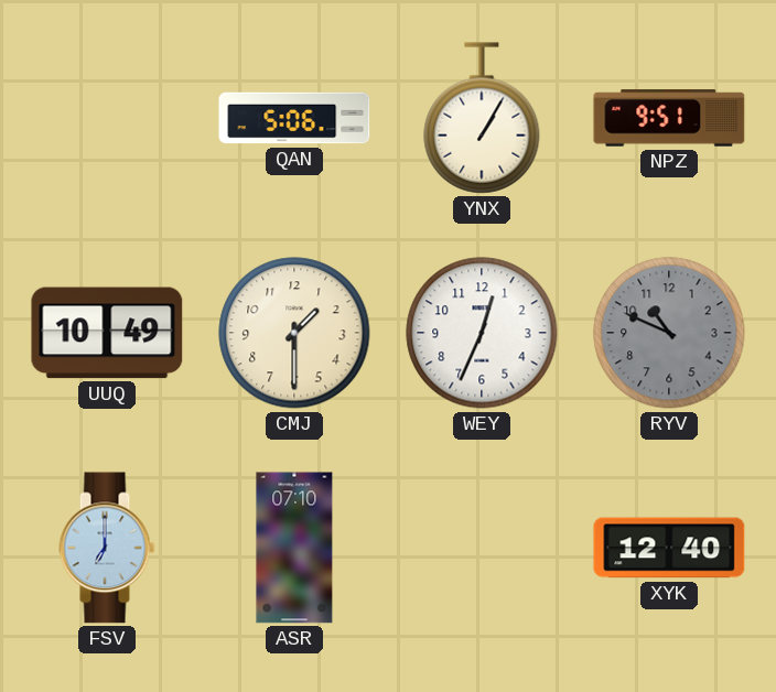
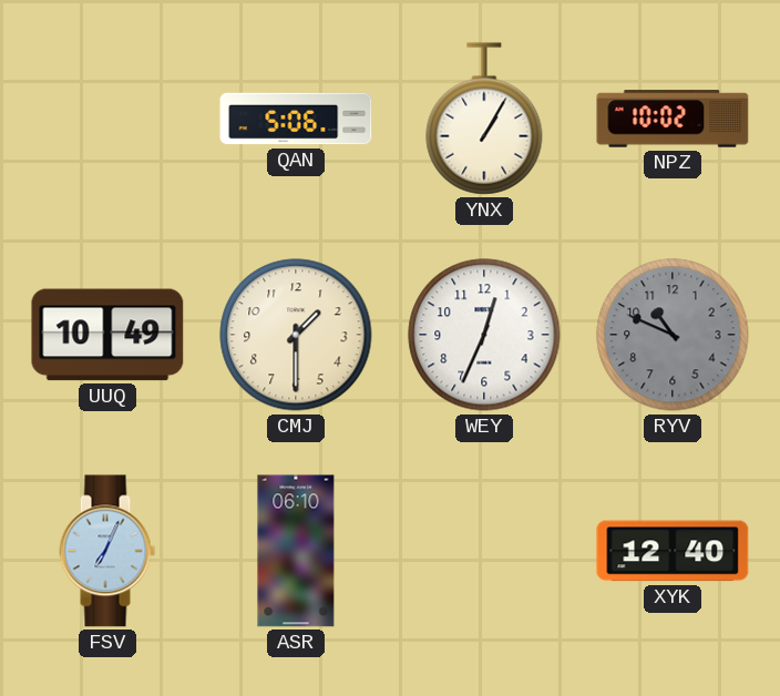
NPZ: 9:51 -> 10:02 (673, 119)
FSV: 7:00 -> 7:04 (107, 551)
ASR: 07:10 -> 06:10 (296, 551)
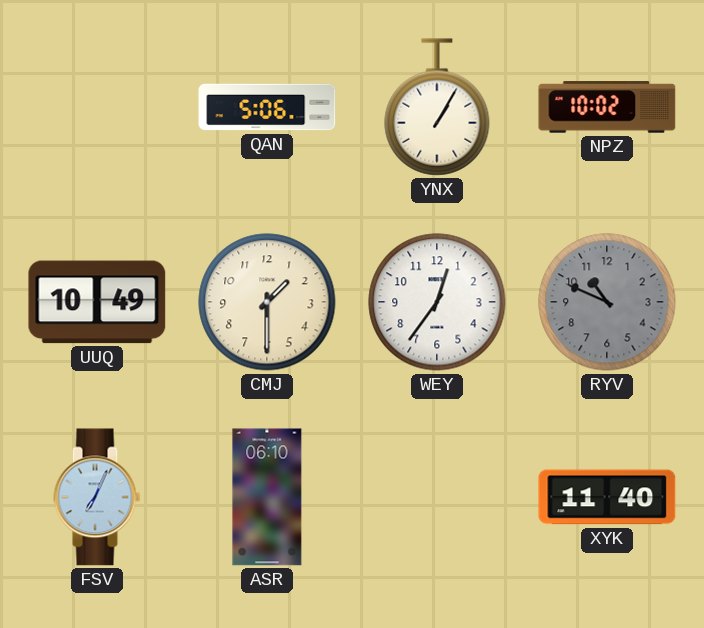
WEY: 12:34 -> 12:36 (437, 302)
XYK: 12:40 -> 11:40 (607, 497)
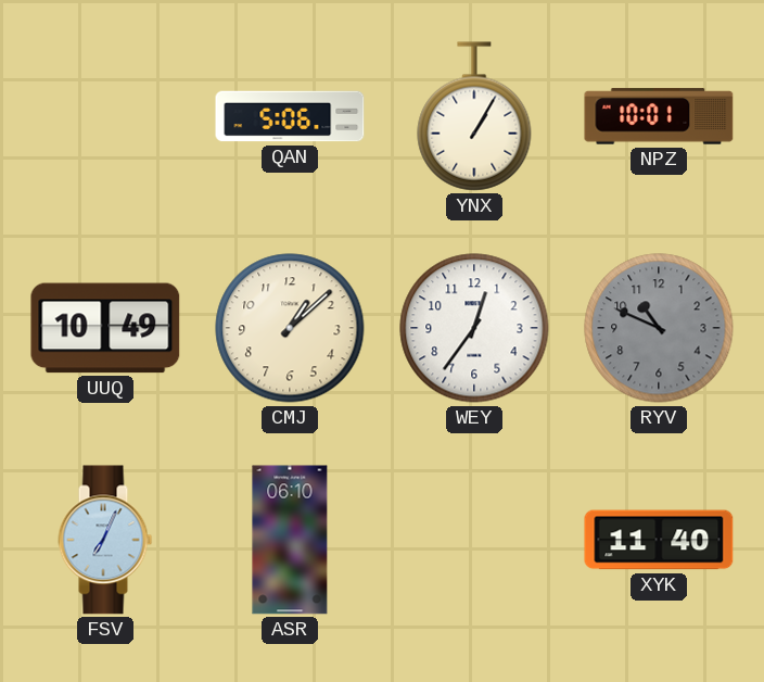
NPZ: 10:02 -> 10:01 (659, 116)
CMJ: 1:30 -> 1:08 (290, 328)
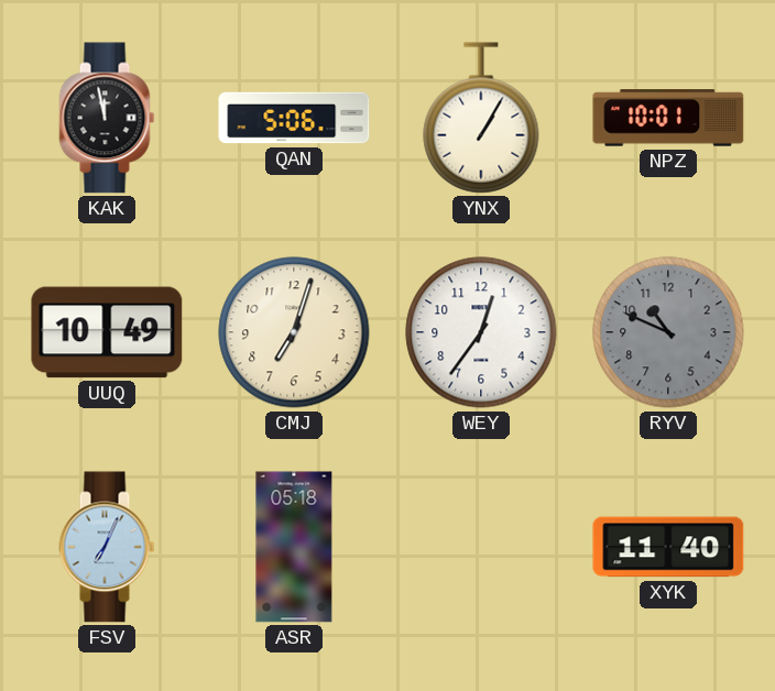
KAK: none -> 11:58 (107, 118)
CMJ: 1:08 -> 7:03 (294, 332)
ASR: 06:10 -> 05:18 (294, 547)
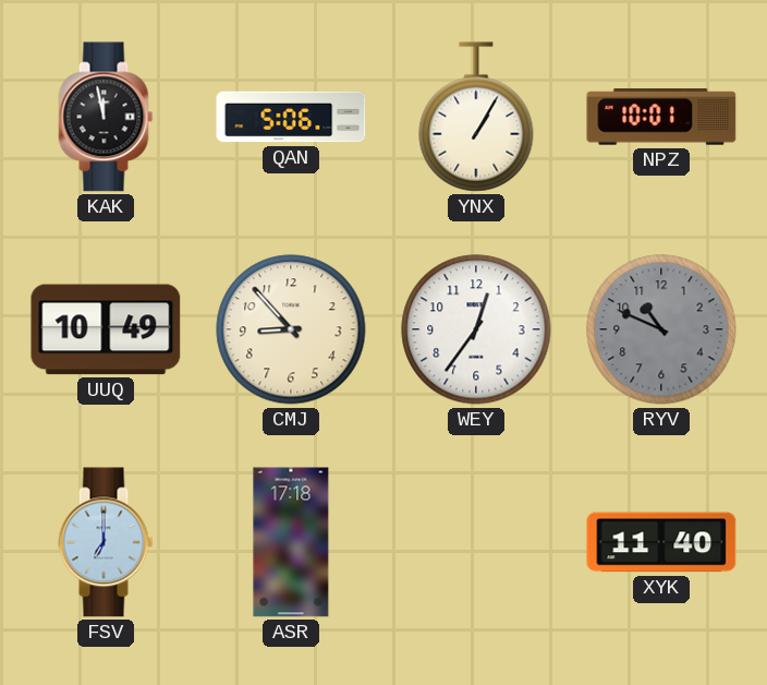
CMJ: 7:03 -> 8:53 (291, 329)
FSV: 7:04 -> 7:00 (106, 542)
ASR: 05:18 -> 17:18 (291, 542)
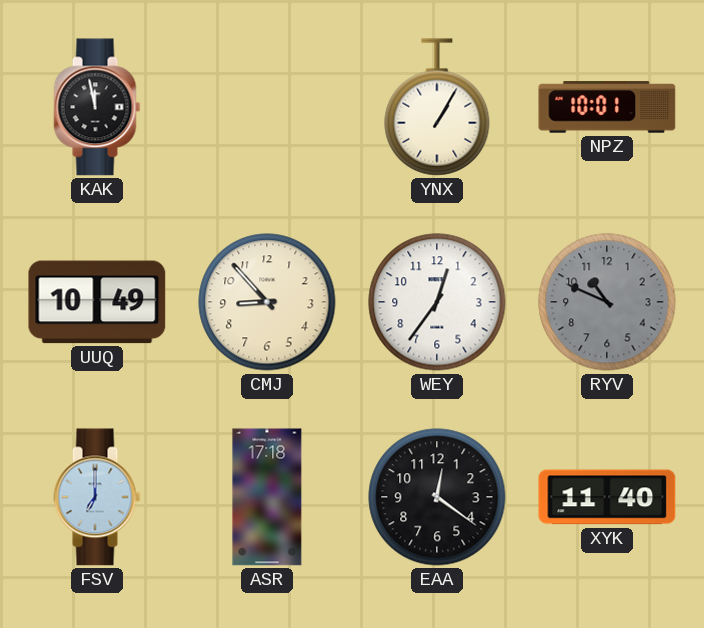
QAN: 5:06 -> none (291, 117)
EAA: none -> 12:21 (437, 497)
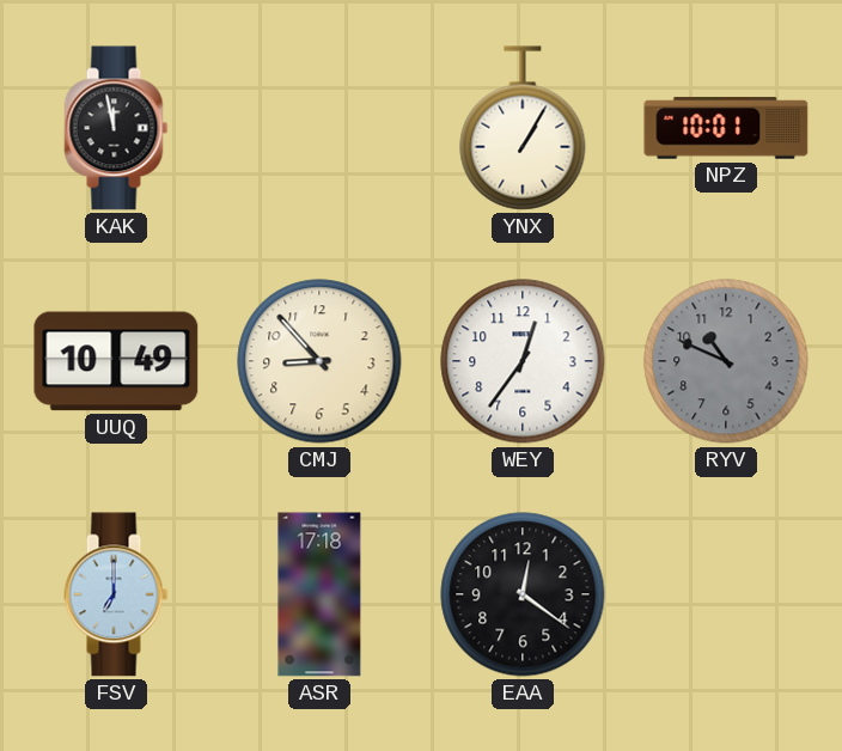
XYK: 11:40 -> none (607, 497)
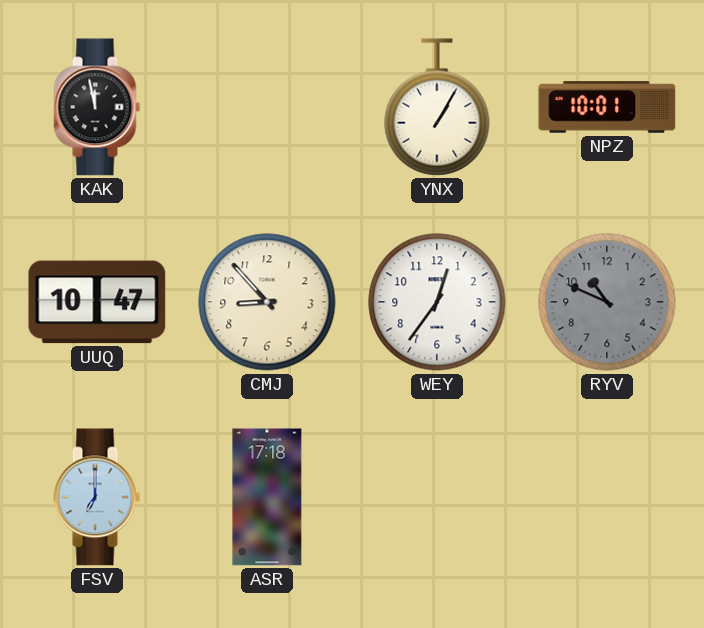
UUQ: 10:49 -> 10:47 (97, 302)
EAA: 12:21 -> none (523, 594)
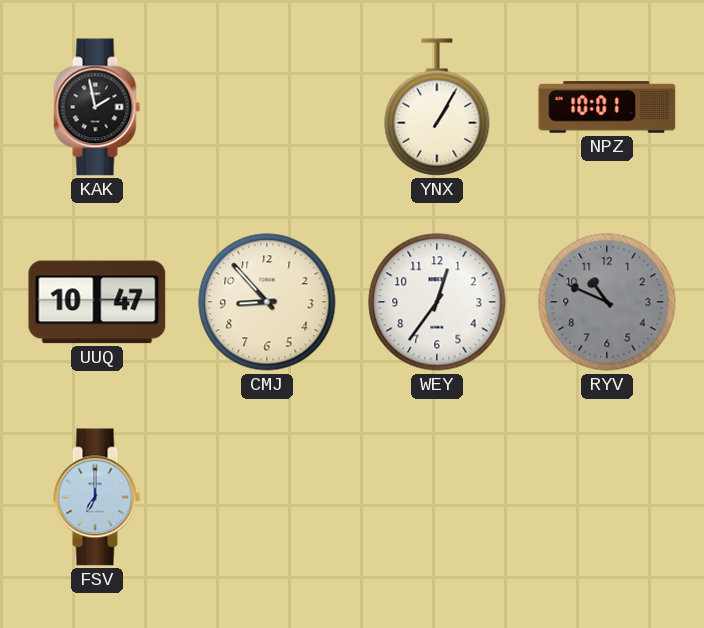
KAK: 11:58 -> 1:58 (97, 107)
ASR: 17:18 -> none (267, 497)
